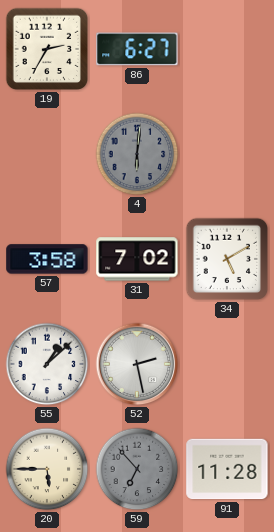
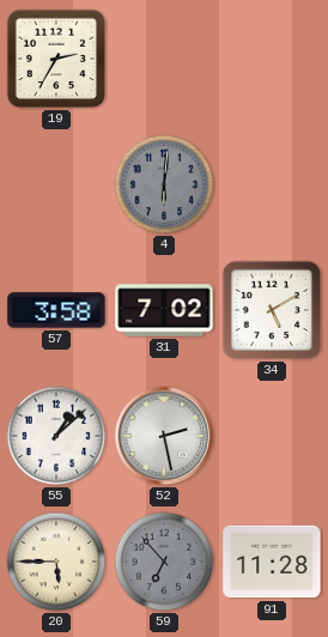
86: 6:27 -> none (137, 49)
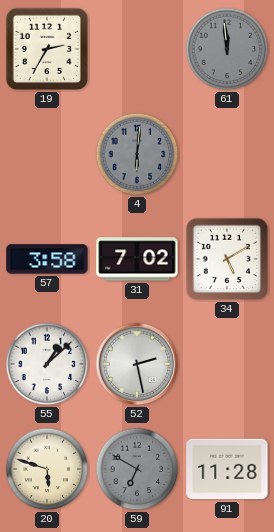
61: none -> 11:59 (227, 49)
20: 5:45 -> 5:48 (47, 469)
59: 6:53 -> 6:50 (137, 469)
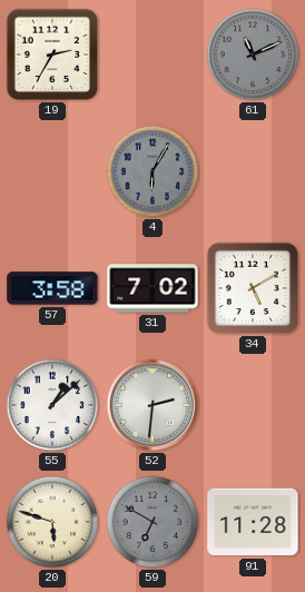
61: 11:59 -> 11:11 (253, 55)
4: 6:01 -> 6:05 (152, 171)
52: 2:28 -> 2:31 (152, 405)
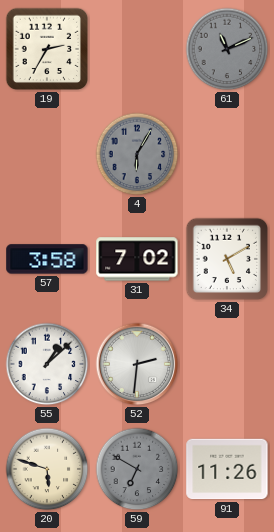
91: 11:28 -> 11:26 (227, 469)
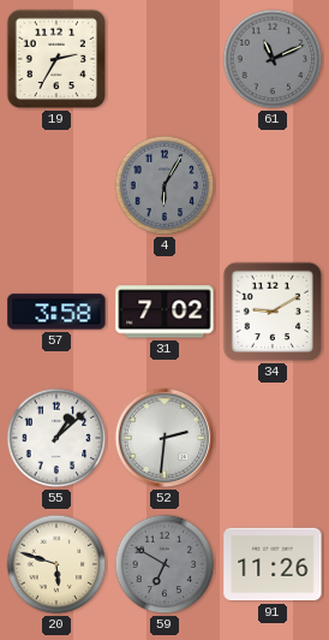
34: 5:10 -> 9:10 (273, 312)
